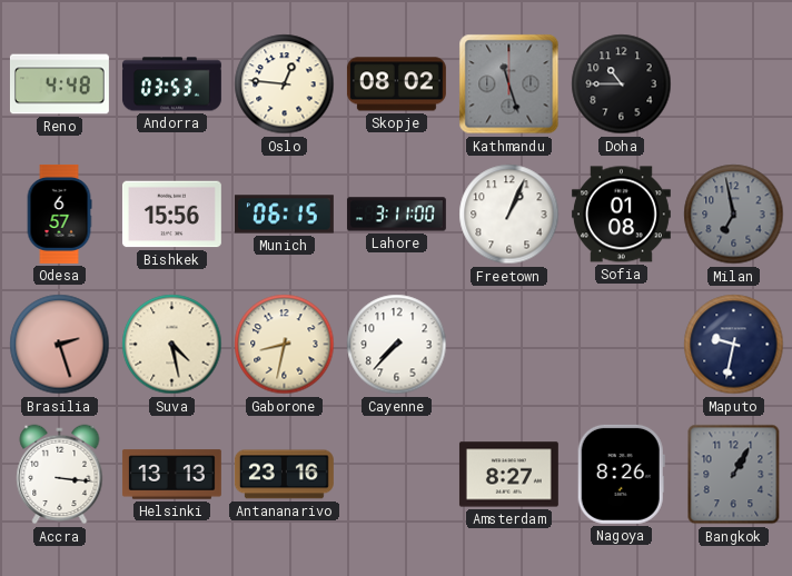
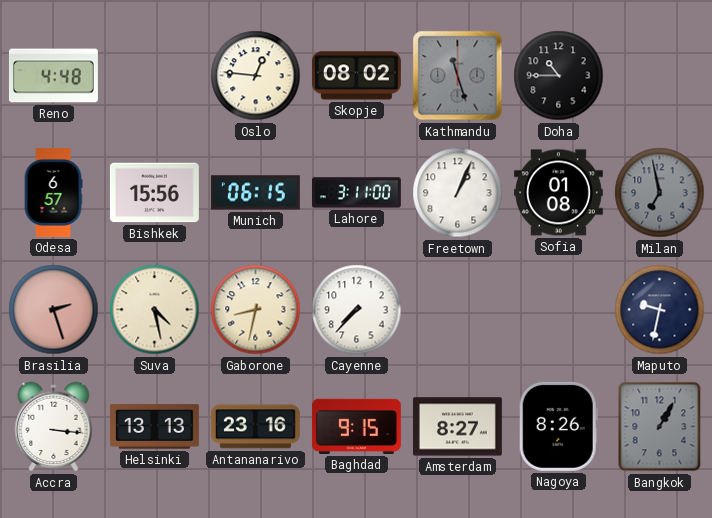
Andorra: 03:53 -> none (171, 85)
Baghdad: none -> 9:15 (356, 426)
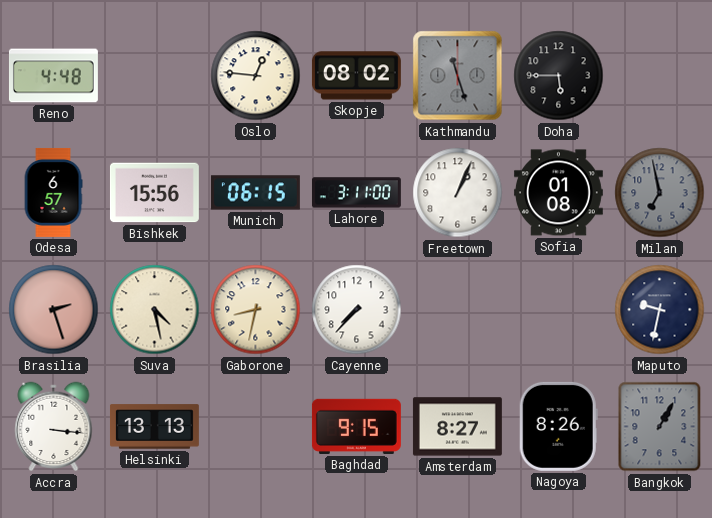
Doha: 10:45 -> 5:45 (559, 76)
Antananarivo: 23:16 -> none (255, 427)
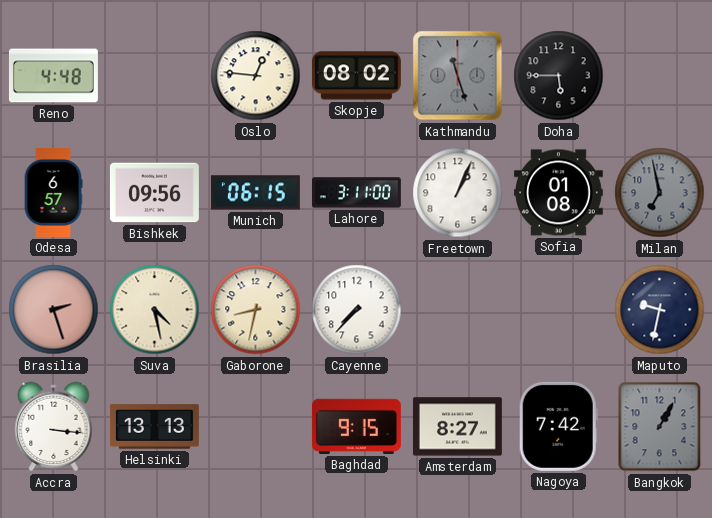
Bishkek: 15:56 -> 09:56 (154, 193)
Nagoya: 8:26 -> 7:42 (558, 426)
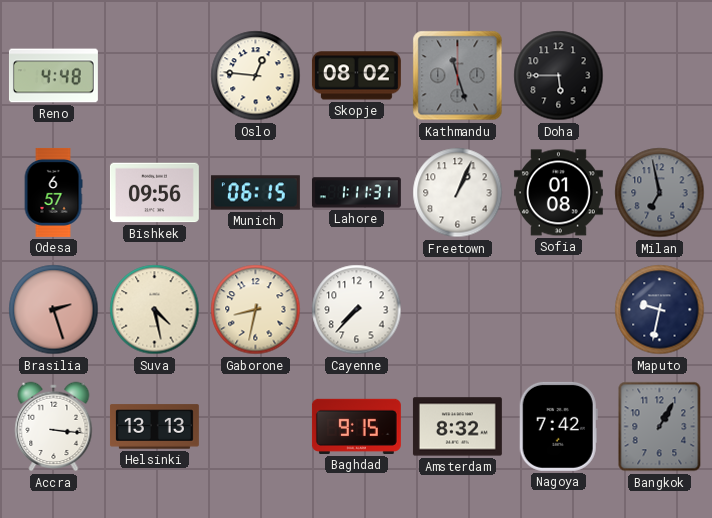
Lahore: 3:11 -> 1:11 (356, 193)
Amsterdam: 8:27 -> 8:32 (457, 427)
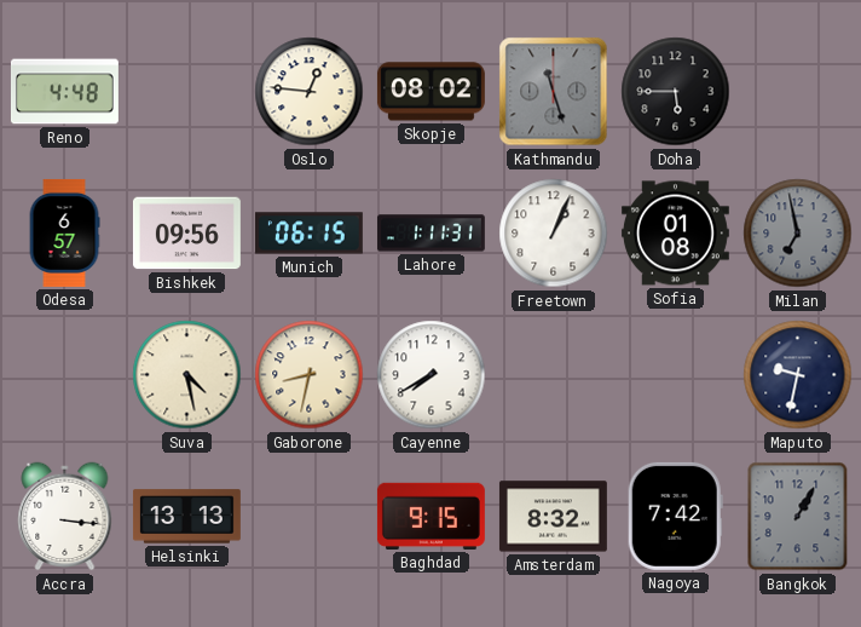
Brasilia: 2:27 -> none (54, 310)
Cayenne: 7:37 -> 7:40 (432, 375)
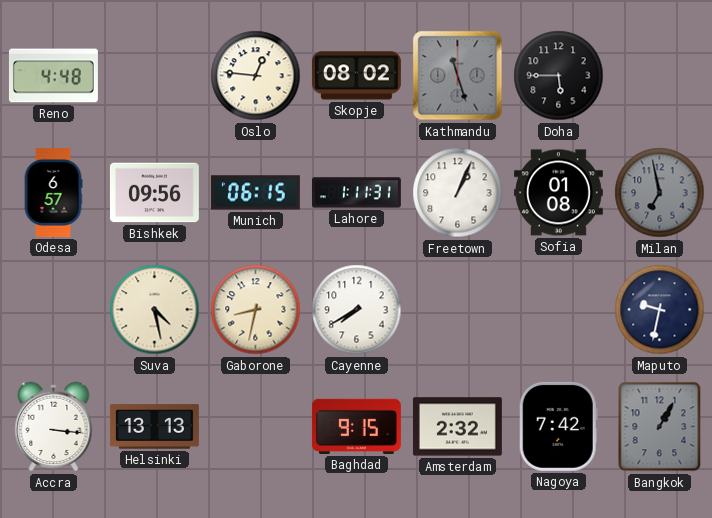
Amsterdam: 8:32 -> 2:32 (457, 427)
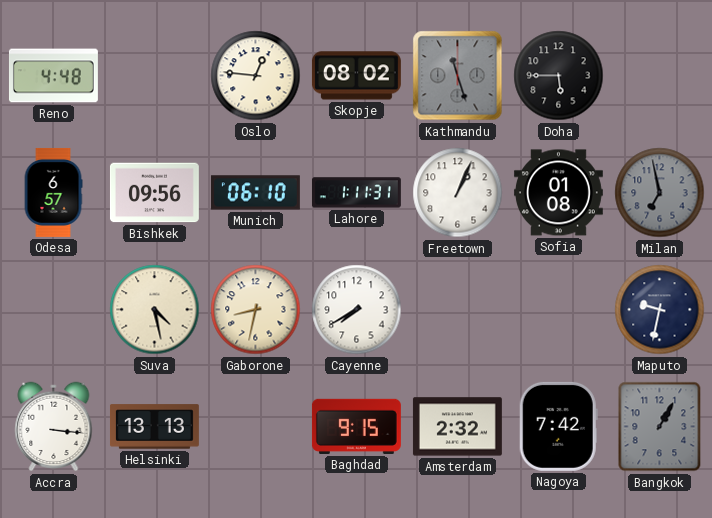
Munich: 06:15 -> 06:10 (255, 193)
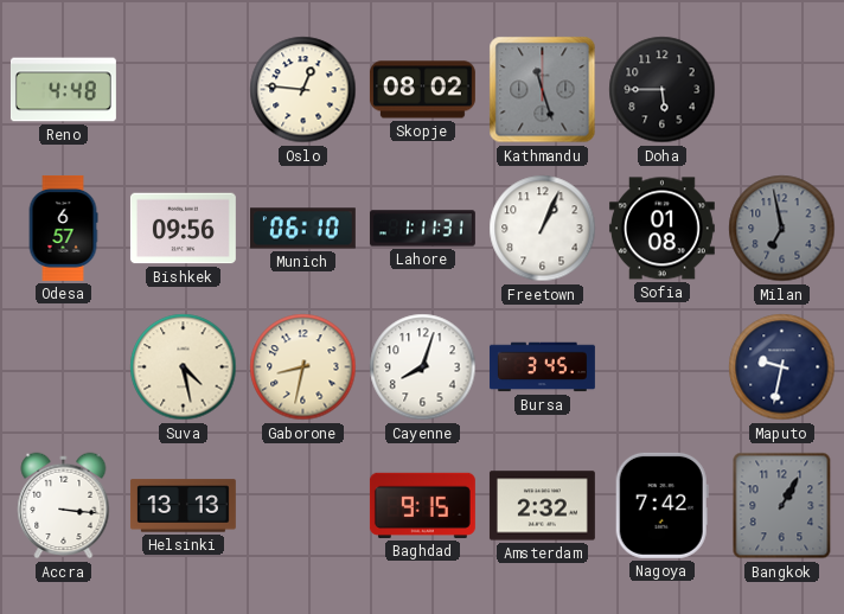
Cayenne: 7:40 -> 8:03 (423, 367)
Bursa: none -> 3:45 (542, 367)
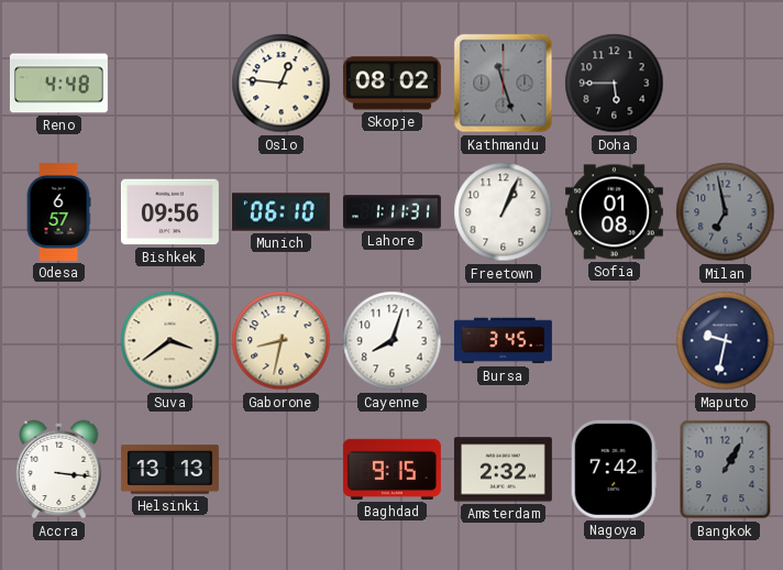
Suva: 4:28 -> 3:39 (170, 341)
